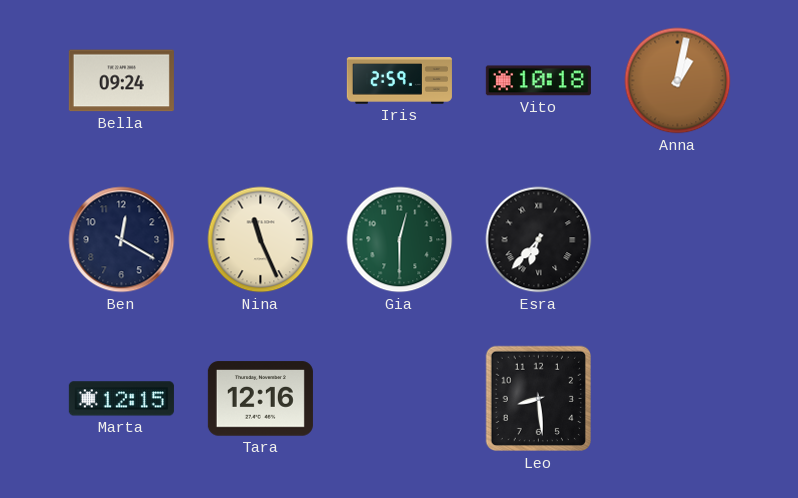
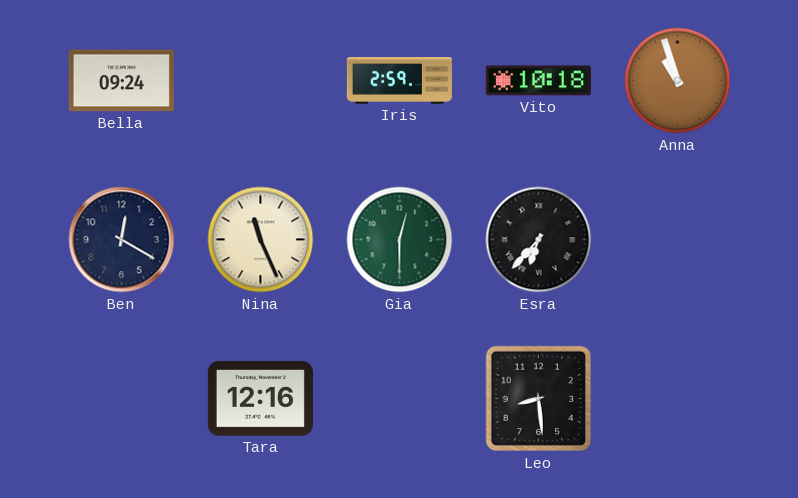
Anna: 1:02 -> 10:57 (678, 81)
Marta: 12:15 -> none (121, 399)
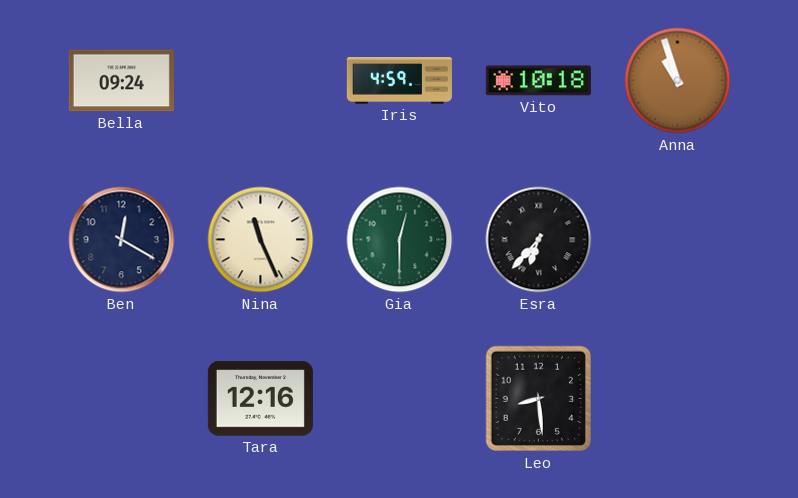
Iris: 2:59 -> 4:59 (399, 81)
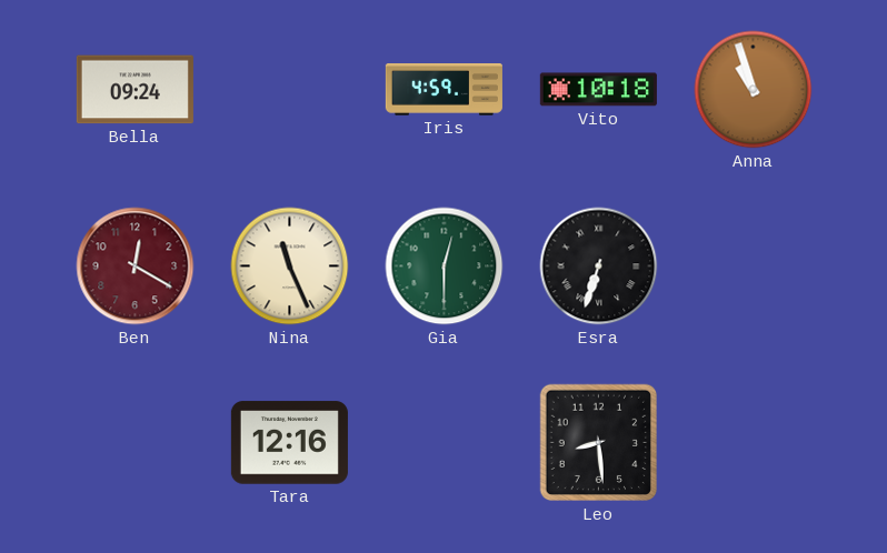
Ben dial: navy -> burgundy (136, 267)
Esra: 6:37 -> 6:33 (599, 267)
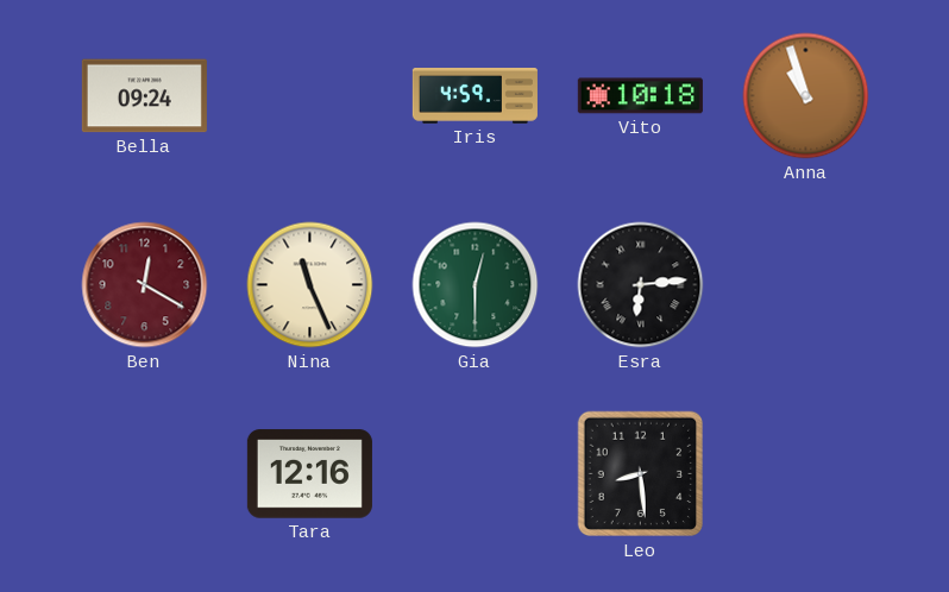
Esra: 6:33 -> 6:14 (641, 285)
